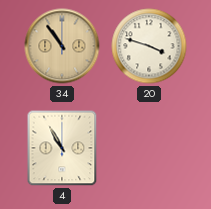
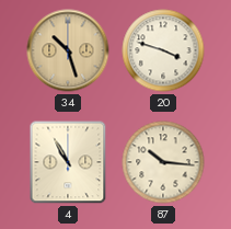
34: 10:54 -> 10:27 (68, 50)
87: none -> 10:16 (163, 162)
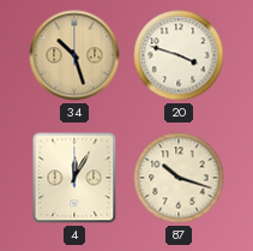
4: 10:55 -> 12:05 (74, 178)
87: 10:16 -> 10:18 (179, 178)
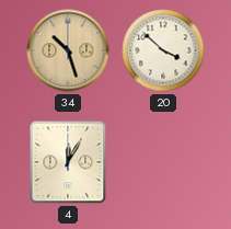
20: 3:48 -> 3:52 (163, 50)
87: 10:18 -> none (179, 178)
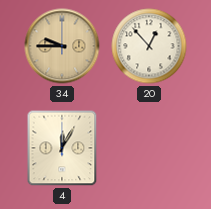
34: 10:27 -> 9:45 (62, 46)
20: 3:52 -> 12:53 (149, 46)
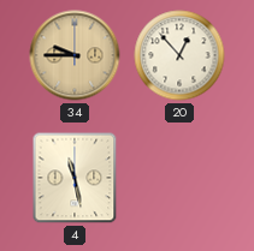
4: 12:05 -> 11:28 (75, 178)
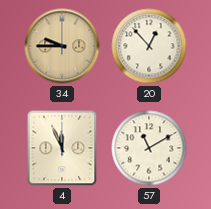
4: 11:28 -> 11:56 (62, 148)
57: none -> 11:10 (149, 148)
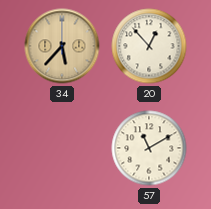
34: 9:45 -> 5:37 (62, 46)
4: 11:56 -> none (62, 148)
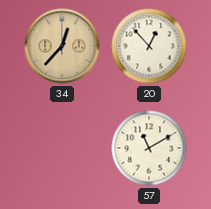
34: 5:37 -> 12:37 (62, 46)
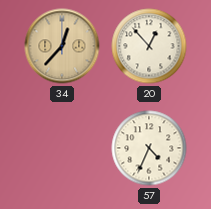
57: 11:10 -> 4:34 (149, 148)
